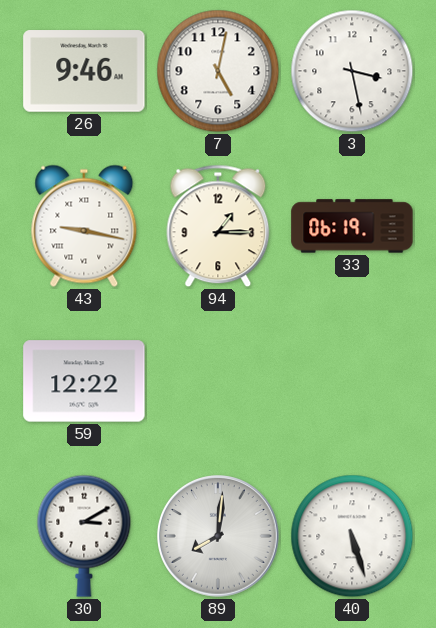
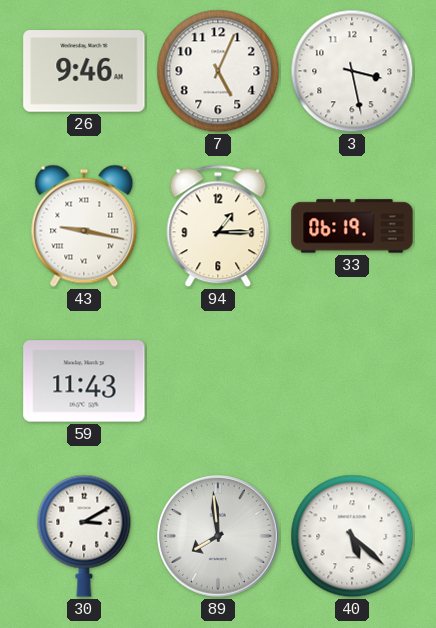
7: 5:02 -> 5:04 (218, 71)
59: 12:22 -> 11:43 (84, 381)
89: 8:01 -> 7:59 (219, 537)
40: 5:27 -> 5:22 (352, 536)
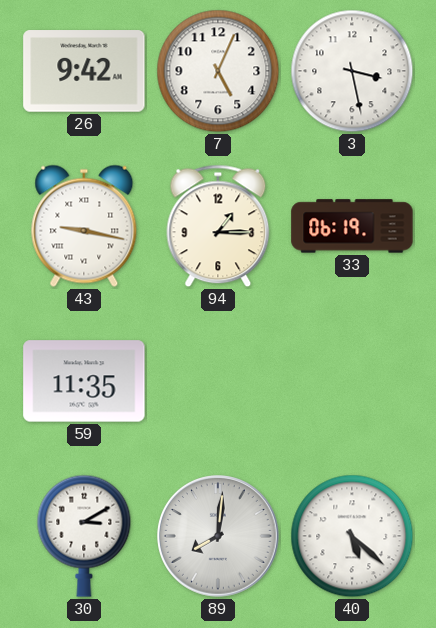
26: 9:46 -> 9:42 (84, 71)
59: 11:43 -> 11:35 (84, 381)
89: 7:59 -> 8:01 (219, 537)
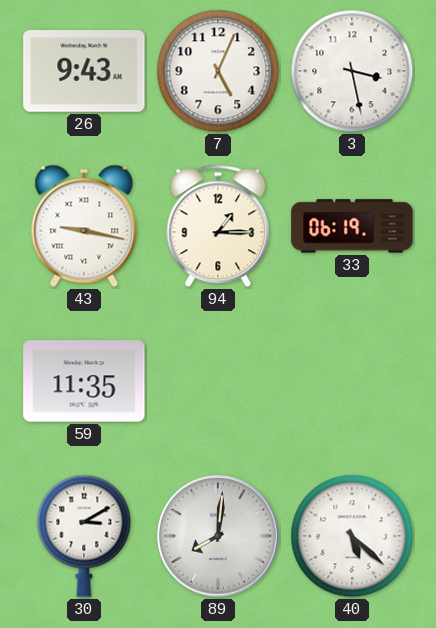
26: 9:42 -> 9:43 (84, 71)
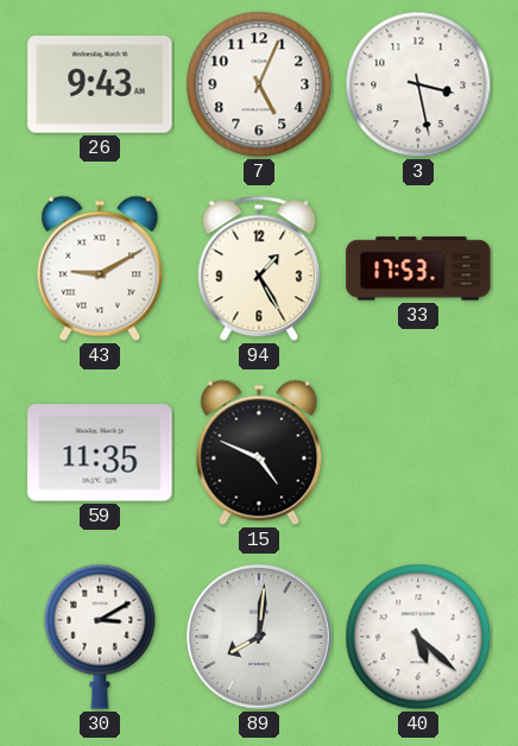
43: 9:17 -> 9:10 (100, 268)
94: 1:15 -> 1:25 (259, 268)
33: 06:19 -> 17:53 (418, 268)
15: none -> 4:49 (259, 453)
